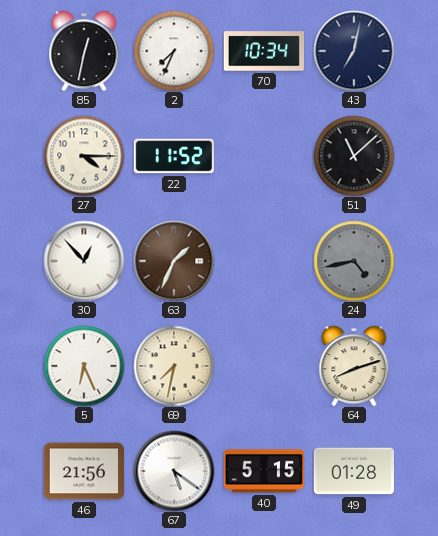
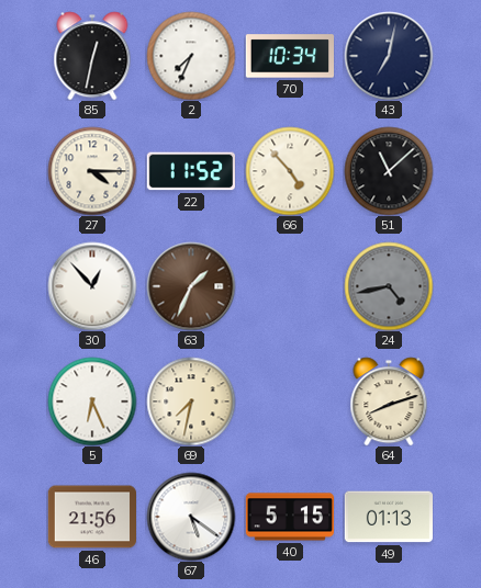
66: none -> 4:53 (290, 171)
49: 01:28 -> 01:13 (388, 517)
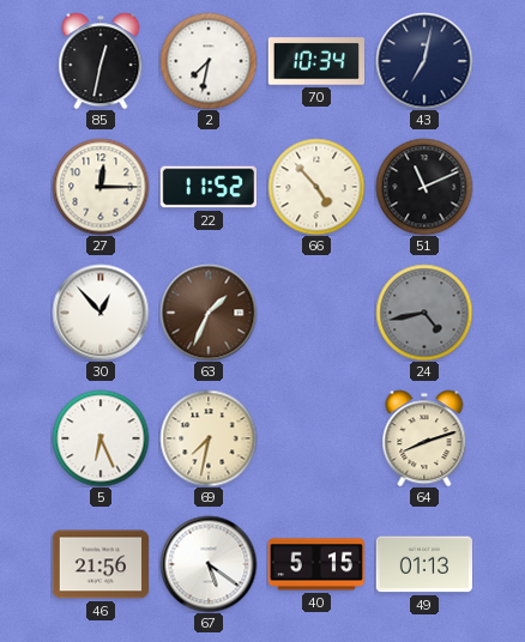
2: 7:34 -> 7:32 (209, 61)
27: 4:15 -> 12:15 (101, 187)
51: 11:08 -> 11:11 (424, 187)
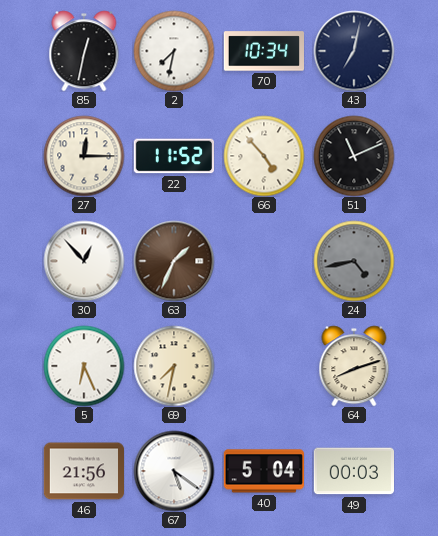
40: 5:15 -> 5:04 (263, 471)
49: 01:13 -> 00:03 (353, 471)
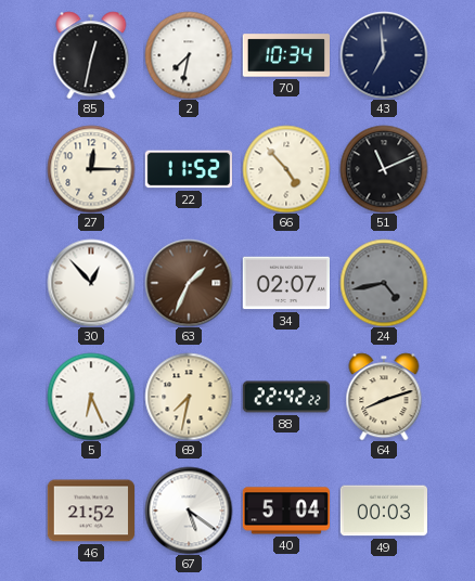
43: 7:02 -> 6:59 (384, 55)
34: none -> 02:07 (285, 283)
88: none -> 22:42 (286, 397)
46: 21:56 -> 21:52 (90, 511)
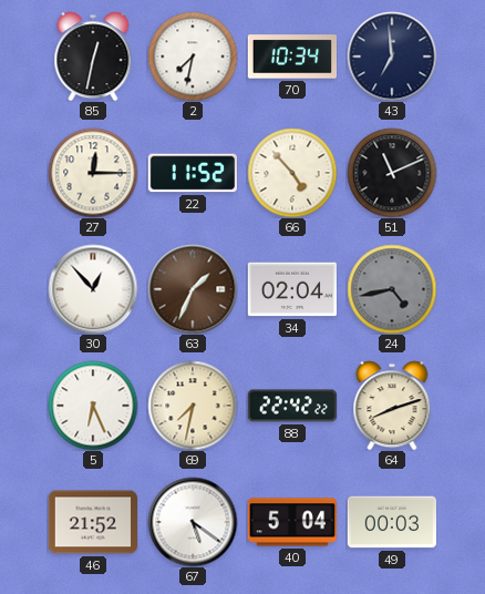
34: 02:07 -> 02:04 (291, 289)
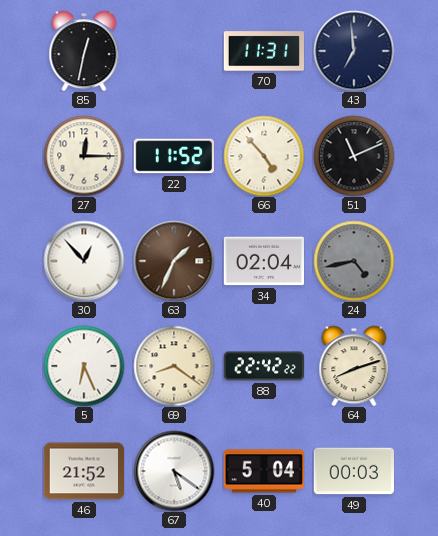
2: 7:32 -> none (193, 57)
70: 10:34 -> 11:31 (263, 51)
69: 7:32 -> 8:21 (174, 366)
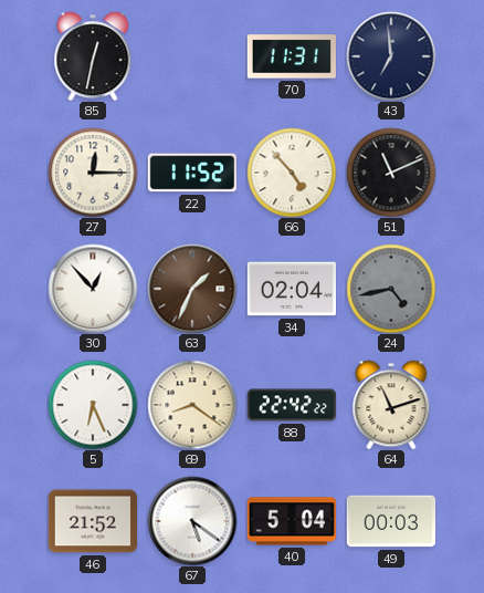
64: 8:12 -> 11:12 (391, 405)
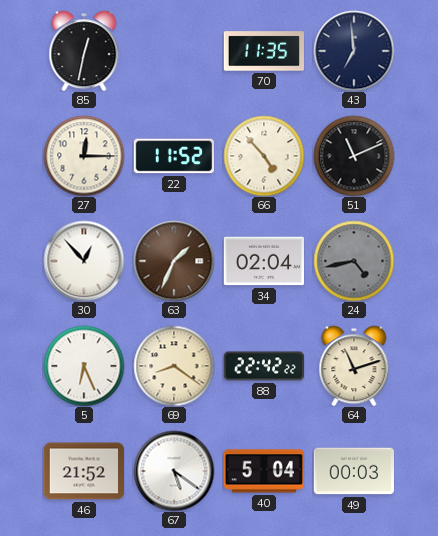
70: 11:31 -> 11:35 (263, 51)
